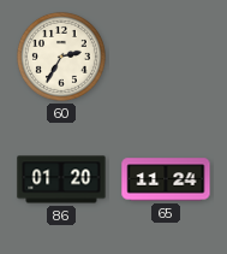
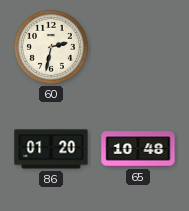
60: 2:35 -> 2:32 (51, 47)
65: 11:24 -> 10:48 (138, 149)
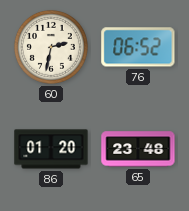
76: none -> 06:52 (138, 47)
65: 10:48 -> 23:48 (138, 149)
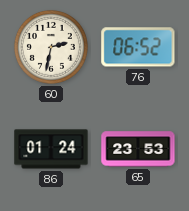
86: 01:20 -> 01:24 (51, 149)
65: 23:48 -> 23:53 (138, 149)
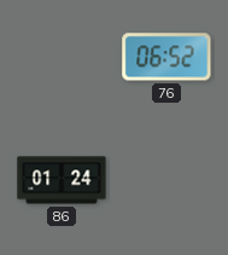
60: 2:32 -> none (51, 47)
65: 23:53 -> none (138, 149)
